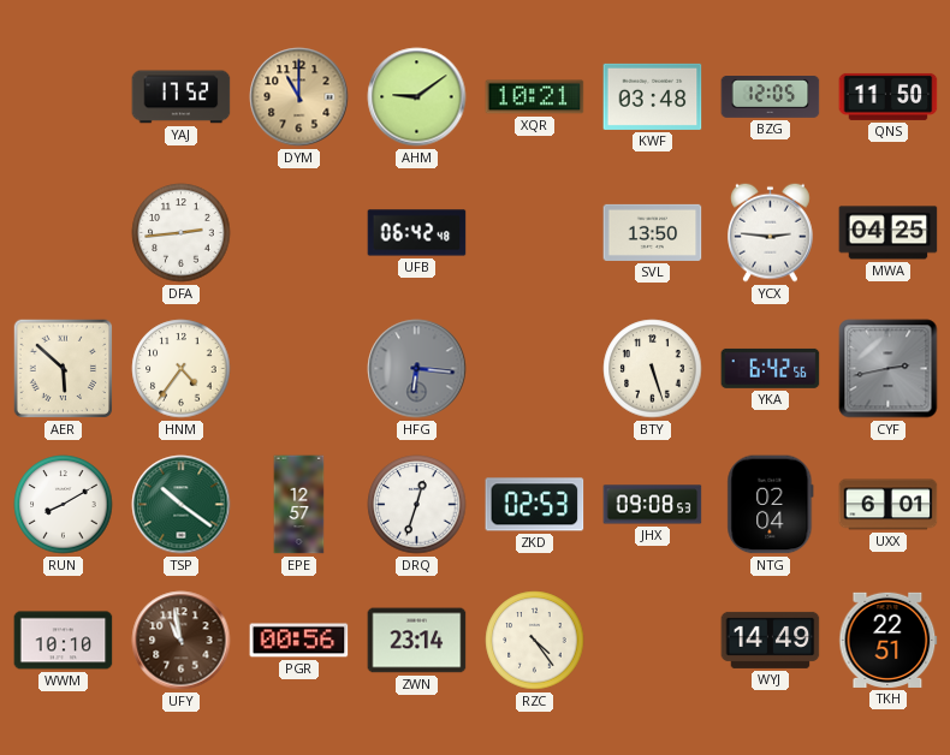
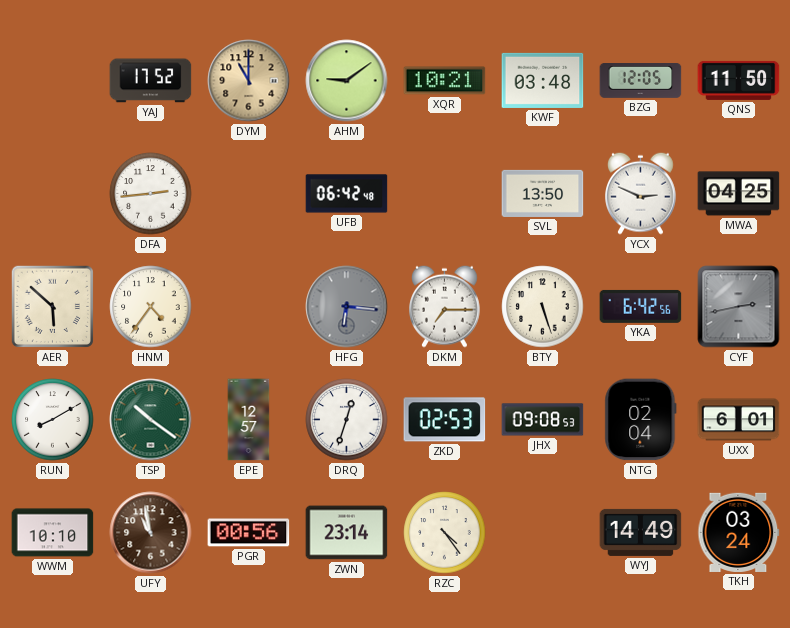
YCX: 2:46 -> 2:49 (641, 193)
DKM: none -> 7:15 (445, 306)
TKH: 22:51 -> 03:24 (739, 532)
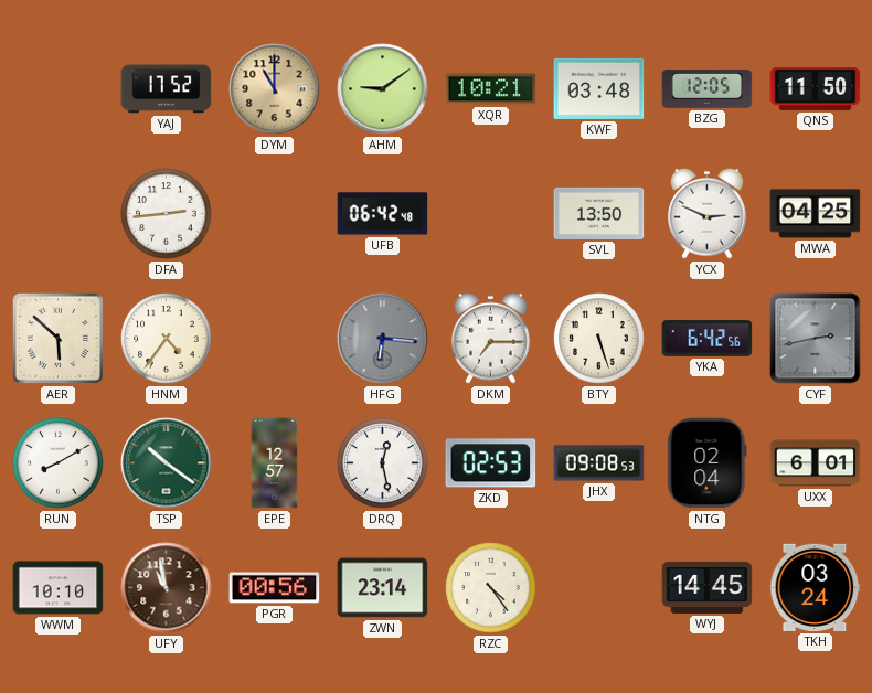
DRQ: 12:33 -> 12:28 (383, 463)
WYJ: 14:49 -> 14:45 (708, 587)
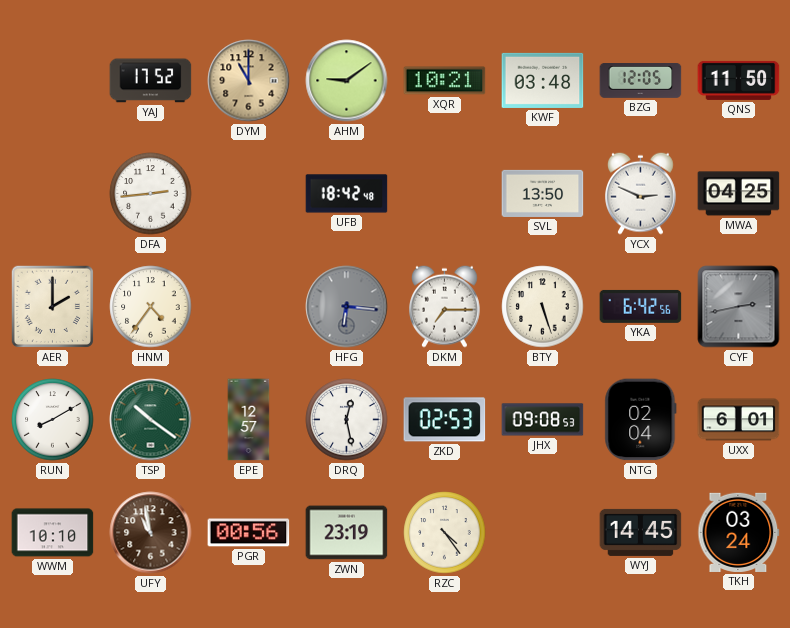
UFB: 06:42 -> 18:42 (347, 194)
AER: 5:52 -> 2:00 (52, 306)
ZWN: 23:14 -> 23:19 (347, 533)
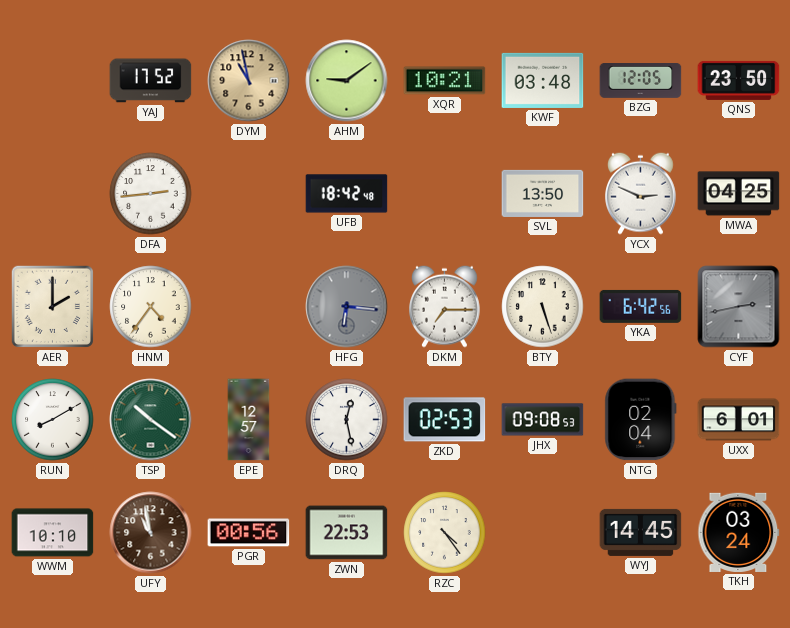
DYM: 11:00 -> 10:58 (249, 81)
QNS: 11:50 -> 23:50 (739, 80)
ZWN: 23:19 -> 22:53 (347, 533)
